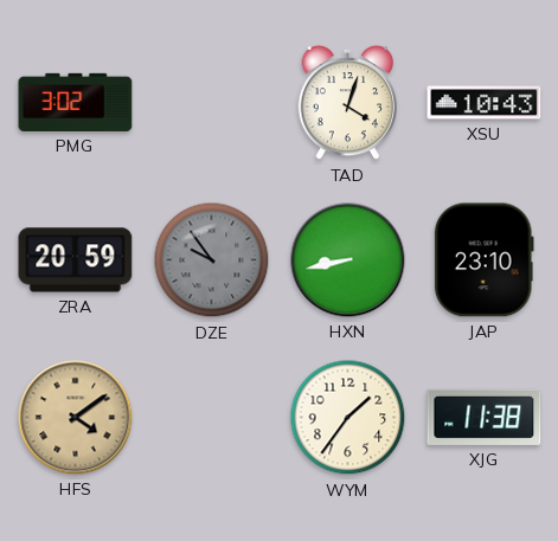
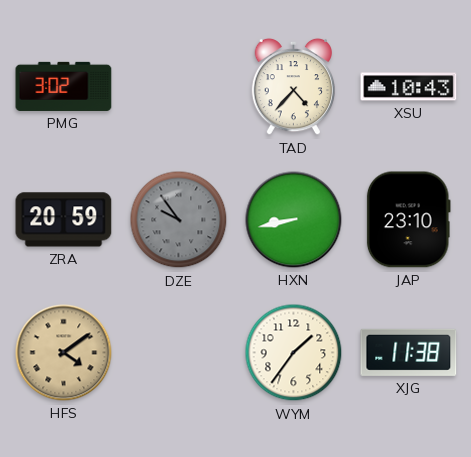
TAD: 4:03 -> 4:37 (293, 87)
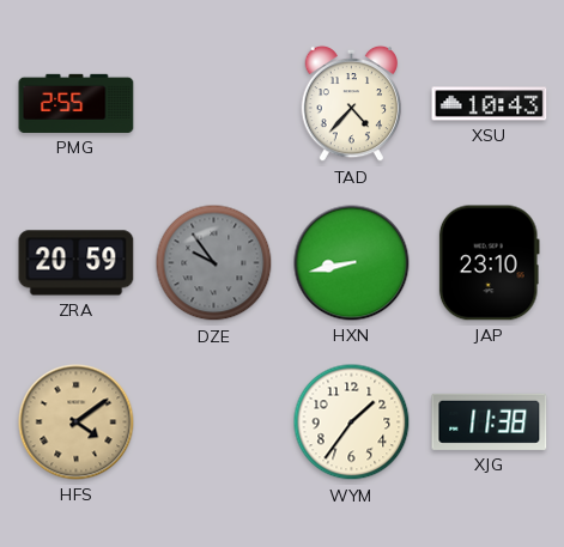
PMG: 3:02 -> 2:55 (77, 103)
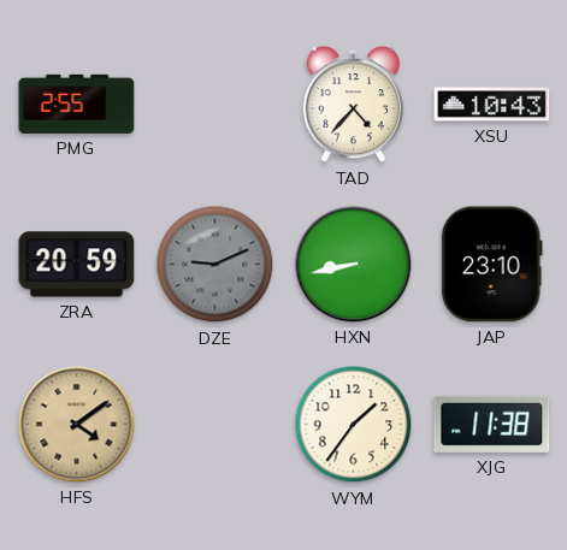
DZE: 9:54 -> 9:11 (215, 265)
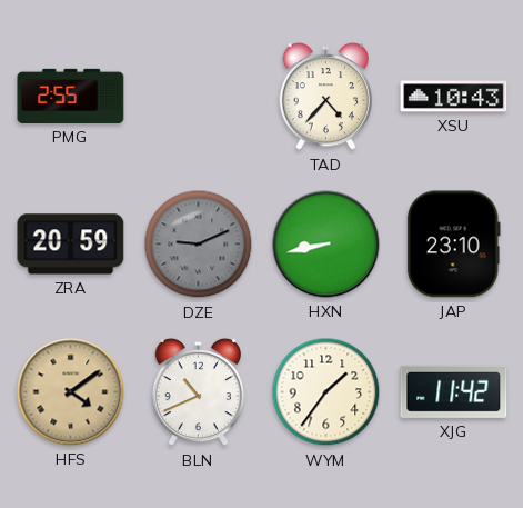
BLN: none -> 10:41 (198, 392)
XJG: 11:38 -> 11:42 (454, 391)
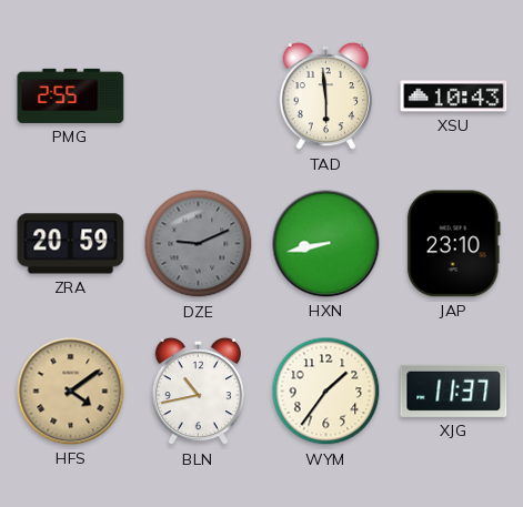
TAD: 4:37 -> 5:59 (325, 97)
BLN: 10:41 -> 10:43 (198, 392)
XJG: 11:42 -> 11:37 (454, 391)
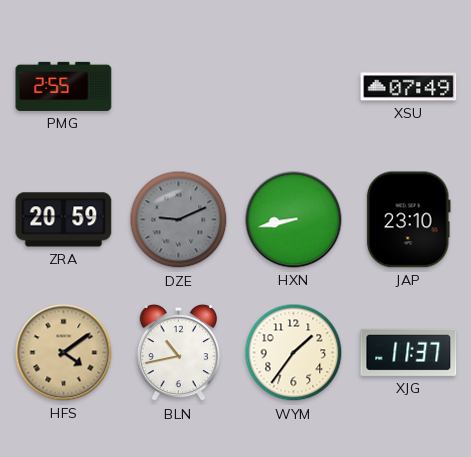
TAD: 5:59 -> none (325, 97)
XSU: 10:43 -> 07:49 (409, 87)
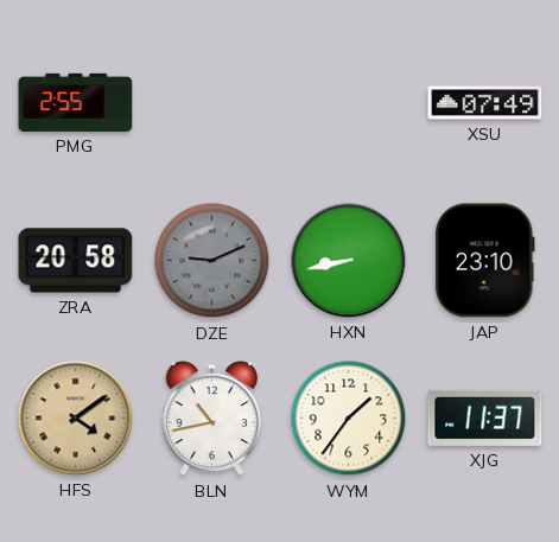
ZRA: 20:59 -> 20:58 (76, 261)
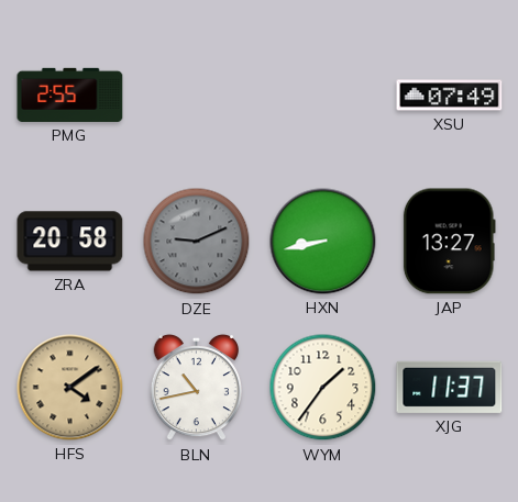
JAP: 23:10 -> 13:27 (449, 242)
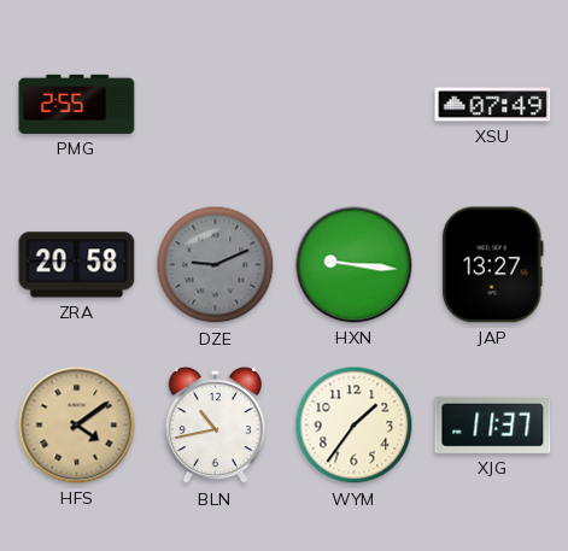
HXN: 8:43 -> 9:16 (355, 265)
